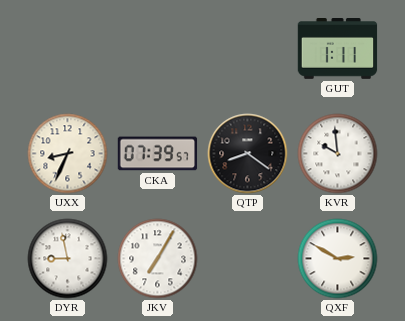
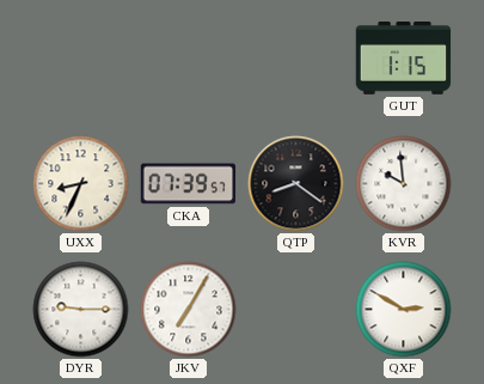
GUT: 1:11 -> 1:15 (404, 59)
DYR: 8:58 -> 9:15 (81, 310)
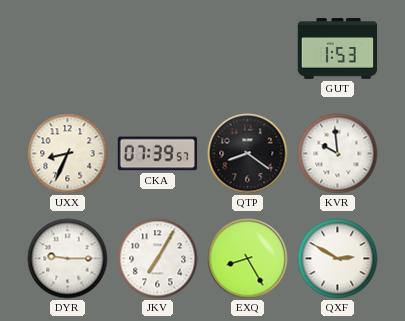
GUT: 1:15 -> 1:53 (338, 49)
EXQ: none -> 8:25 (248, 259)
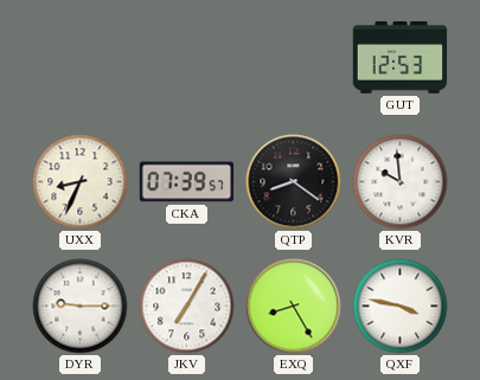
GUT: 1:53 -> 12:53 (401, 58)
QXF: 2:50 -> 3:47 (401, 307)
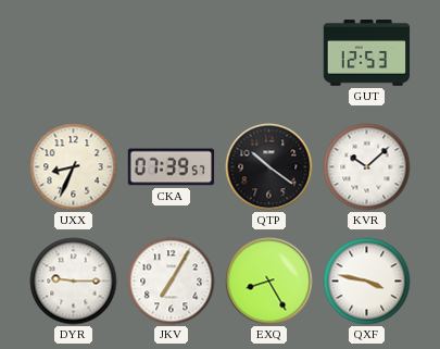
QTP: 8:21 -> 10:21 (269, 167)
KVR: 9:59 -> 10:08 (367, 167)
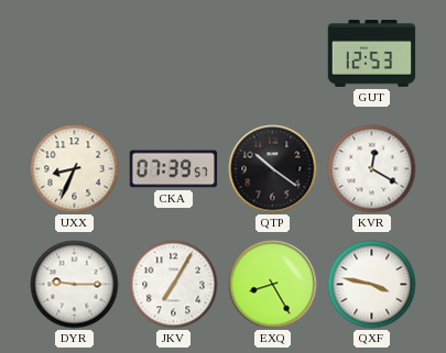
KVR: 10:08 -> 12:20 (372, 169)
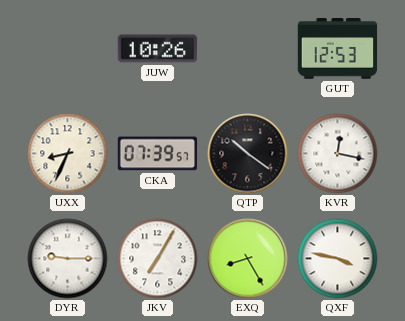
JUW: none -> 10:26 (158, 49)
KVR: 12:20 -> 12:17 (338, 154)
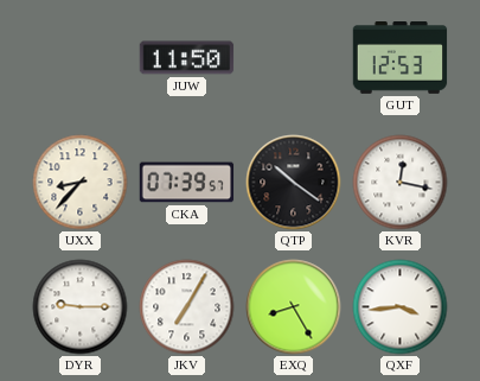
JUW: 10:26 -> 11:50 (187, 58)
UXX: 8:34 -> 8:37 (81, 183)
QXF: 3:47 -> 3:44 (401, 307)
